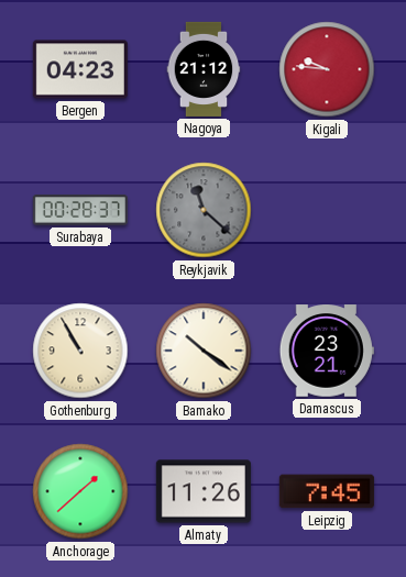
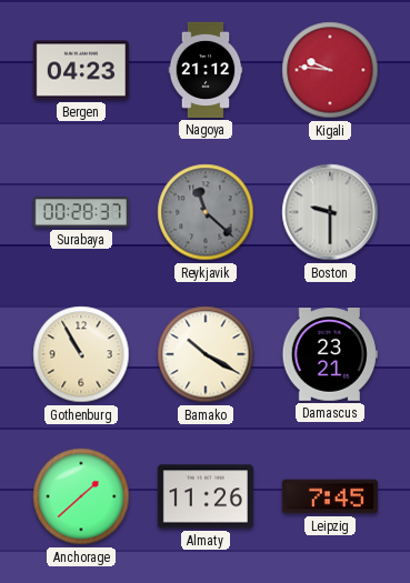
Boston: none -> 9:30 (330, 212)
Bamako: 10:21 -> 10:20 (206, 354)
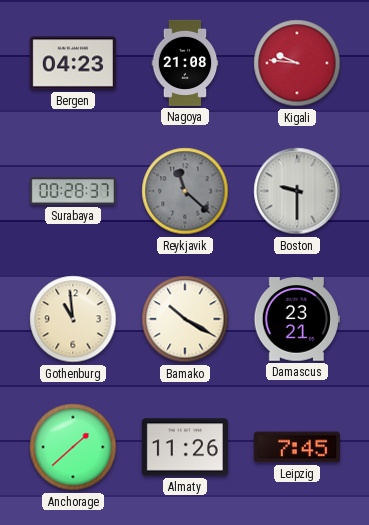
Nagoya: 21:12 -> 21:08 (185, 63)
Gothenburg: 10:55 -> 10:59 (73, 319)
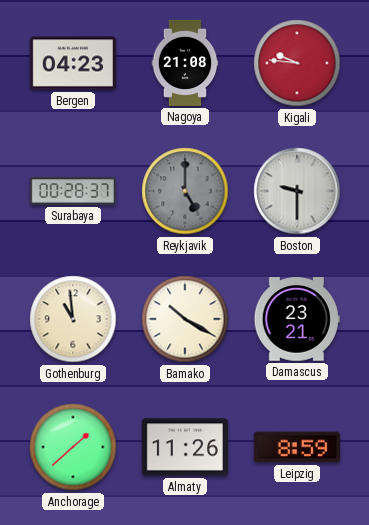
Reykjavik: 11:22 -> 5:00 (185, 191)
Leipzig: 7:45 -> 8:59 (297, 447)
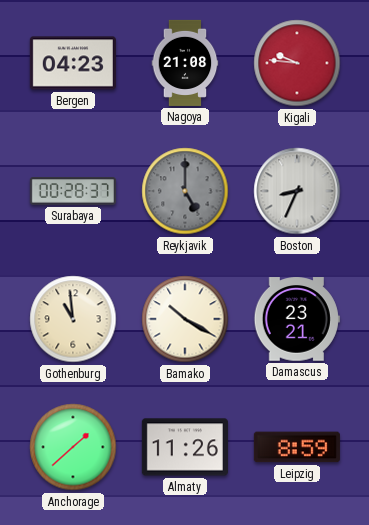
Boston: 9:30 -> 8:34 (297, 191)
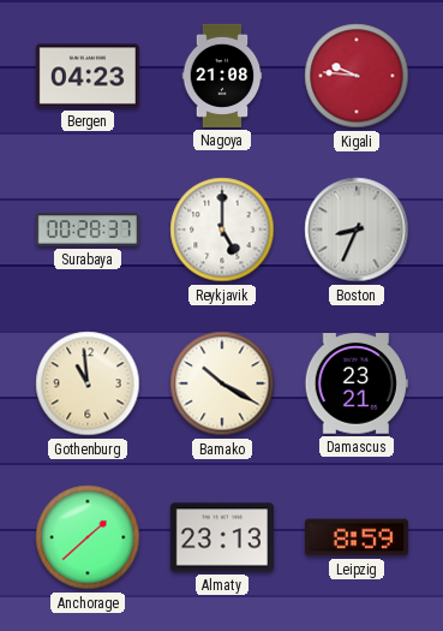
Reykjavik dial: grey -> white (222, 230)
Almaty: 11:26 -> 23:13 (222, 537)
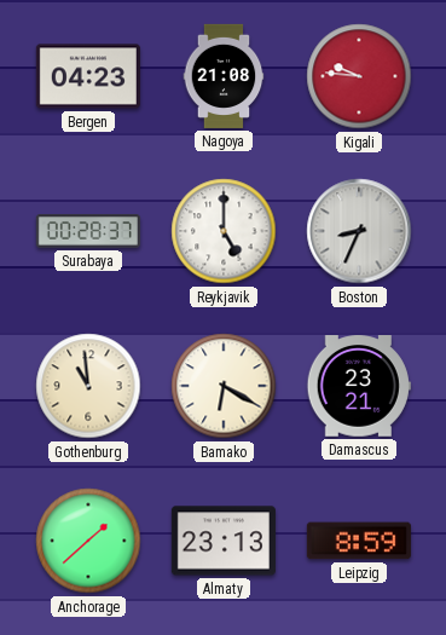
Bamako: 10:20 -> 6:20 (224, 386)
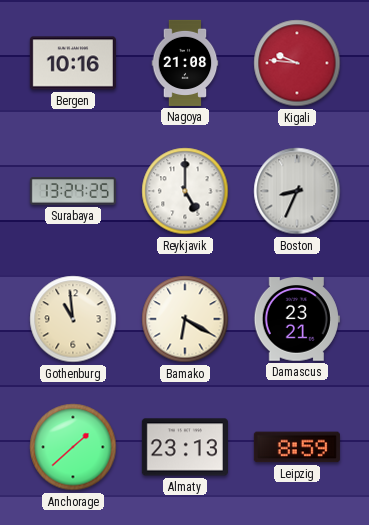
Bergen: 04:23 -> 10:16 (73, 63)
Surabaya: 00:28 -> 13:24 (73, 191)
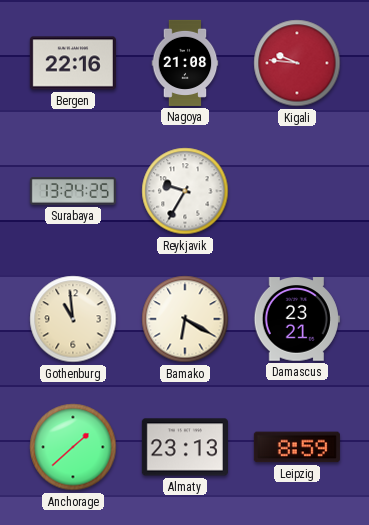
Bergen: 10:16 -> 22:16 (73, 63)
Reykjavik: 5:00 -> 9:35 (185, 191)
Boston: 8:34 -> none (297, 191)
